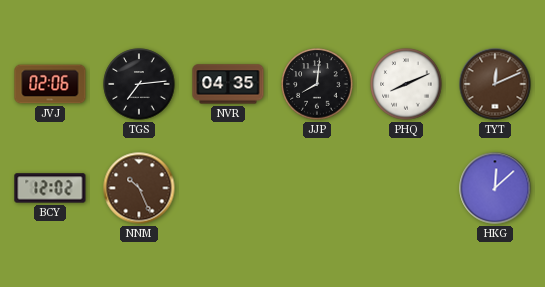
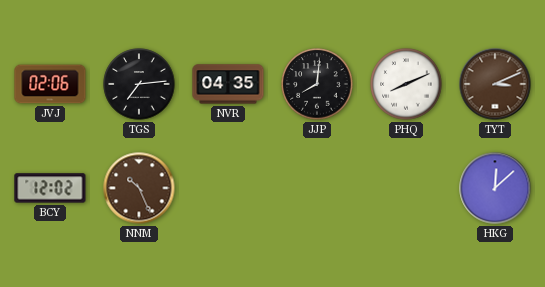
TYT: 12:11 -> 3:11 (495, 84)
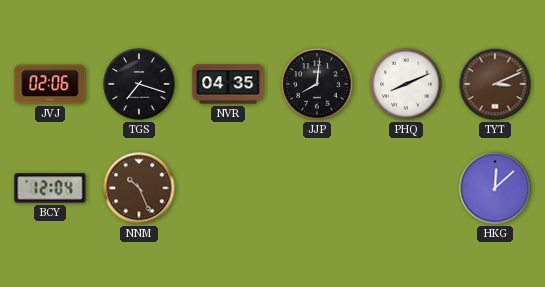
TGS: 7:14 -> 7:18 (139, 84)
BCY: 12:02 -> 12:04 (50, 188)
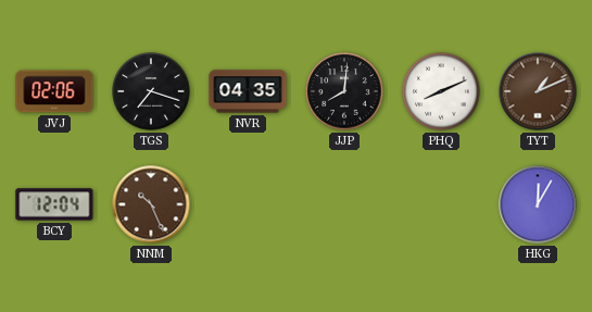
TYT: 3:11 -> 1:11 (538, 91)
HKG: 12:08 -> 12:05 (538, 204)
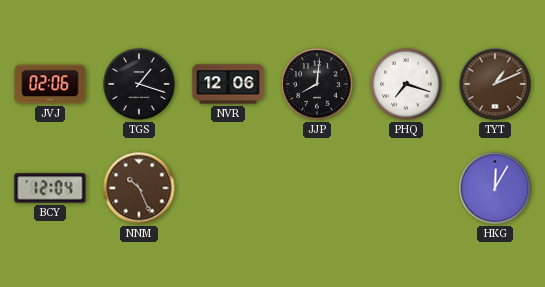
TGS: 7:18 -> 1:18 (139, 84)
NVR: 04:35 -> 12:06 (228, 84)
PHQ: 8:11 -> 7:18 (406, 84)
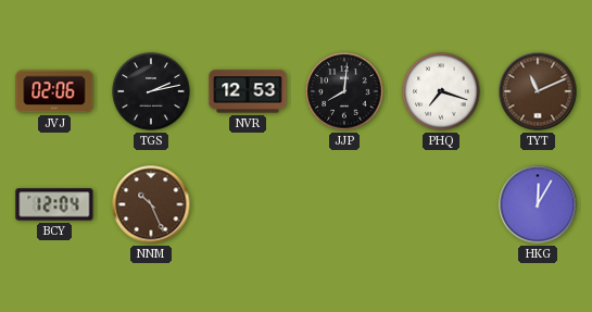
TGS: 1:18 -> 2:13 (151, 91)
NVR: 12:06 -> 12:53 (248, 91)
TYT: 1:11 -> 11:11 (538, 91)
